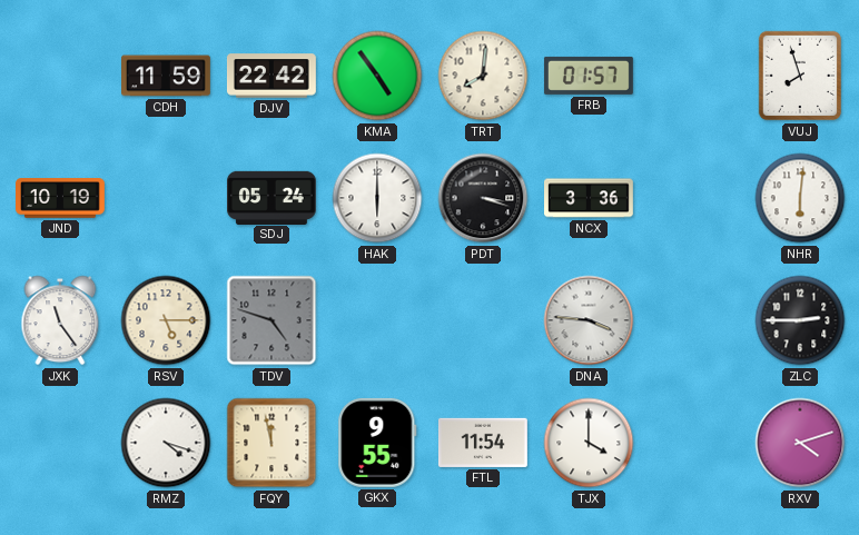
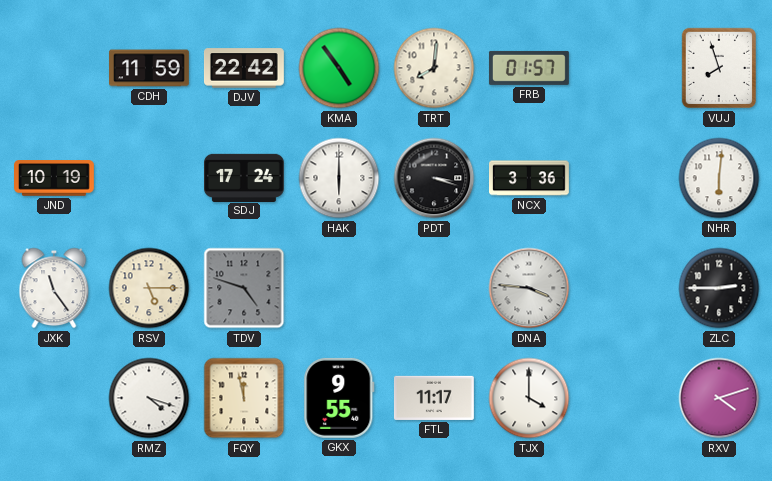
SDJ: 05:24 -> 17:24 (245, 177)
FTL: 11:54 -> 11:17 (434, 398)
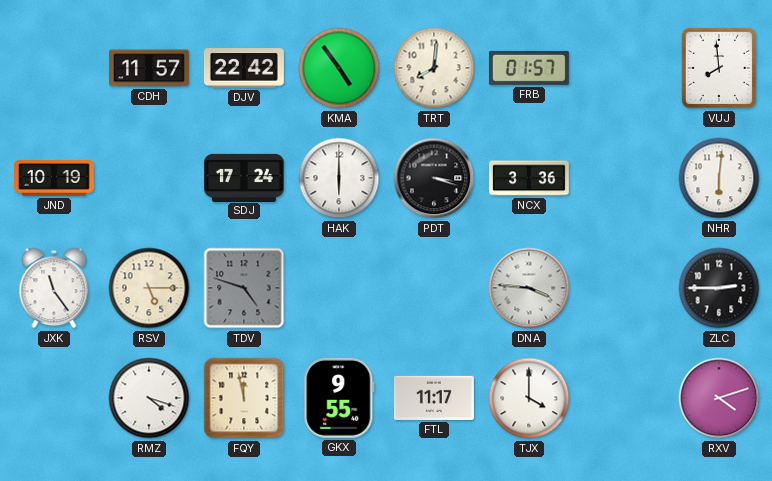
CDH: 11:59 -> 11:57 (150, 68)
VUJ: 7:57 -> 7:59 (718, 68)
